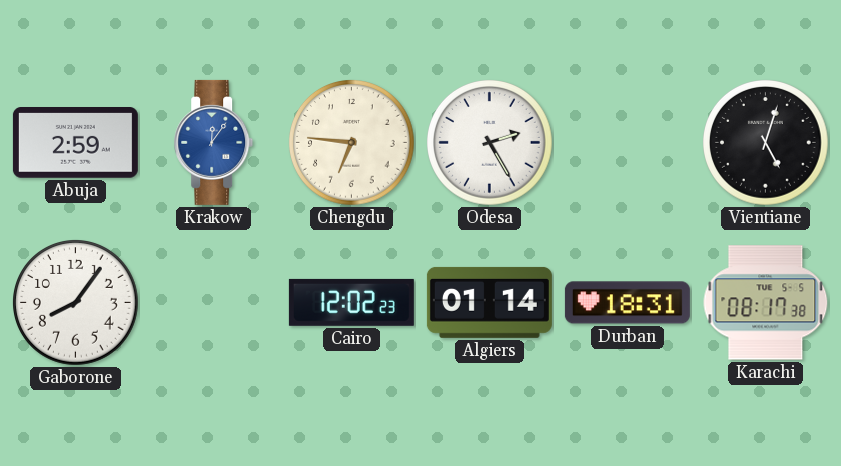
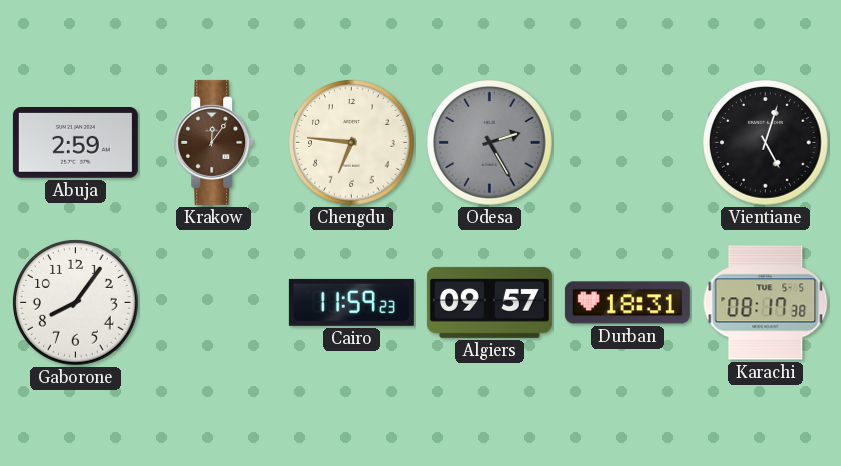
Krakow dial: blue -> brown (214, 142)
Odesa dial: white -> grey (490, 143)
Cairo: 12:02 -> 11:59 (351, 302)
Algiers: 01:14 -> 09:57 (489, 302)
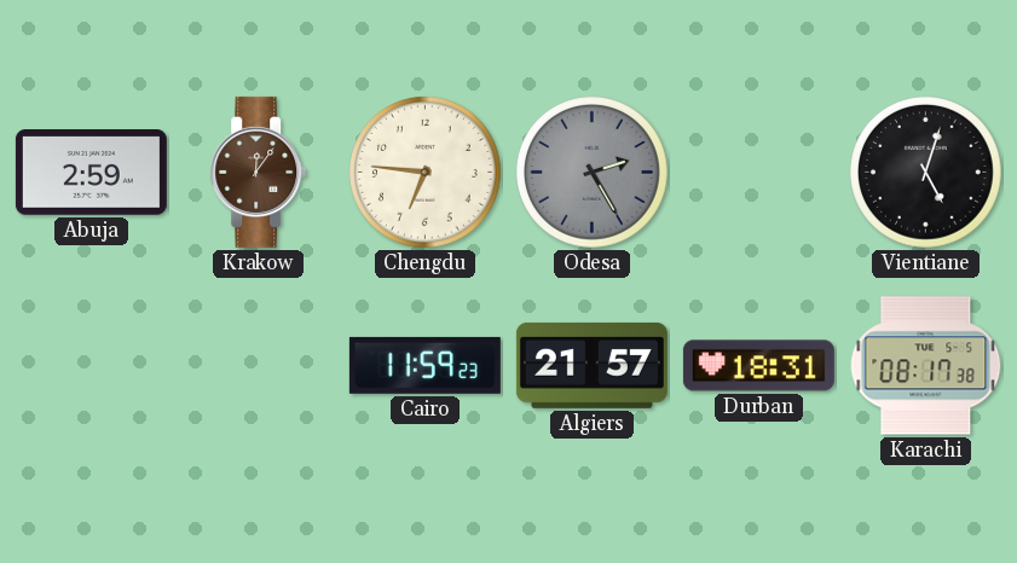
Gaborone: 8:06 -> none (76, 303)
Algiers: 09:57 -> 21:57 (591, 365)
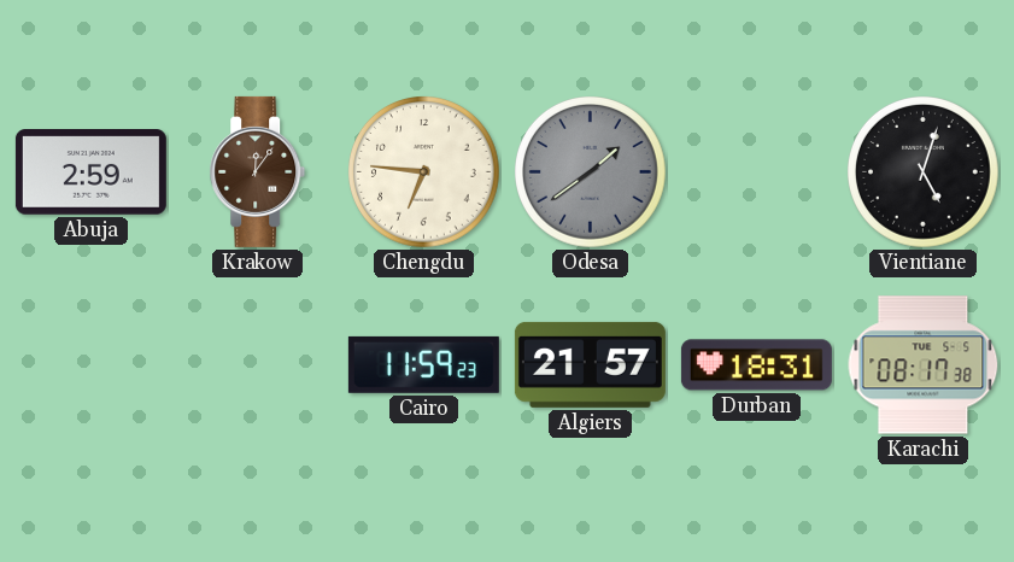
Odesa: 2:25 -> 1:39 (591, 172)
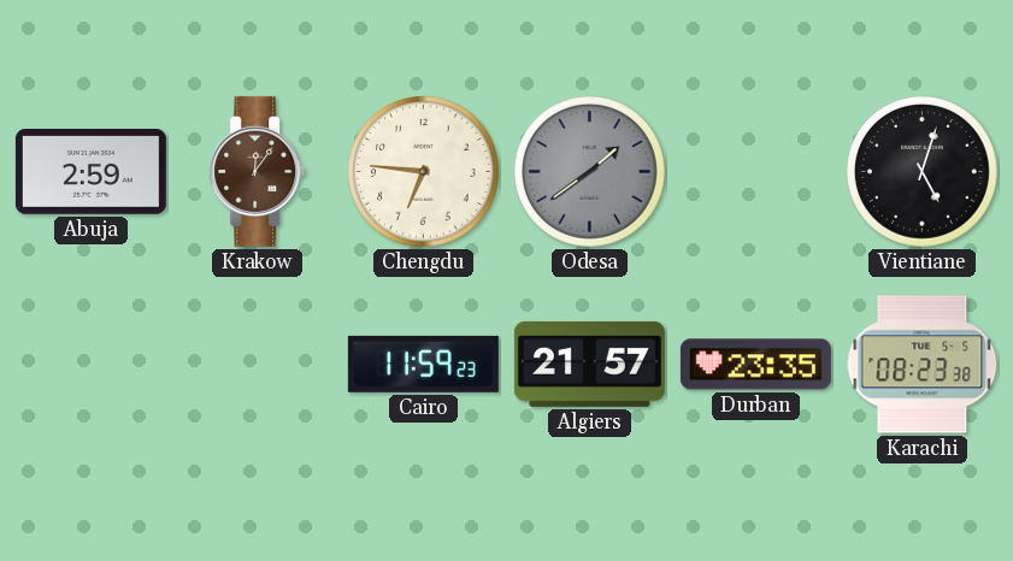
Durban: 18:31 -> 23:35 (755, 365)
Karachi: 08:17 -> 08:23 (923, 365)
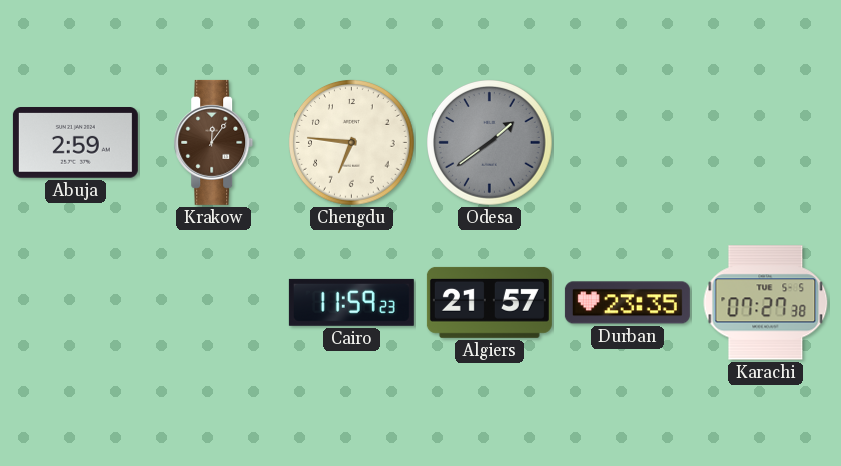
Vientiane: 5:03 -> none (923, 172)
Karachi: 08:23 -> 07:27 (766, 303)
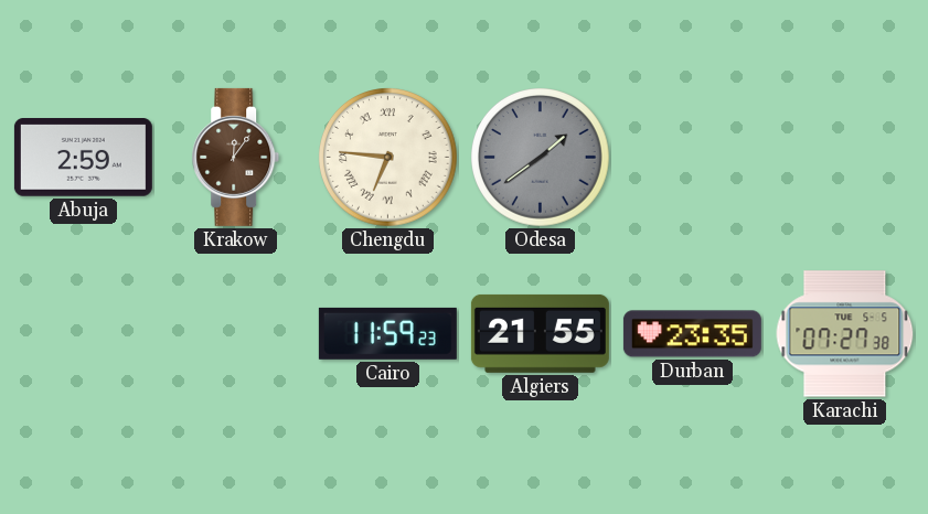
Chengdu numerals: Arabic -> Roman (388, 158)
Algiers: 21:57 -> 21:55 (540, 333)
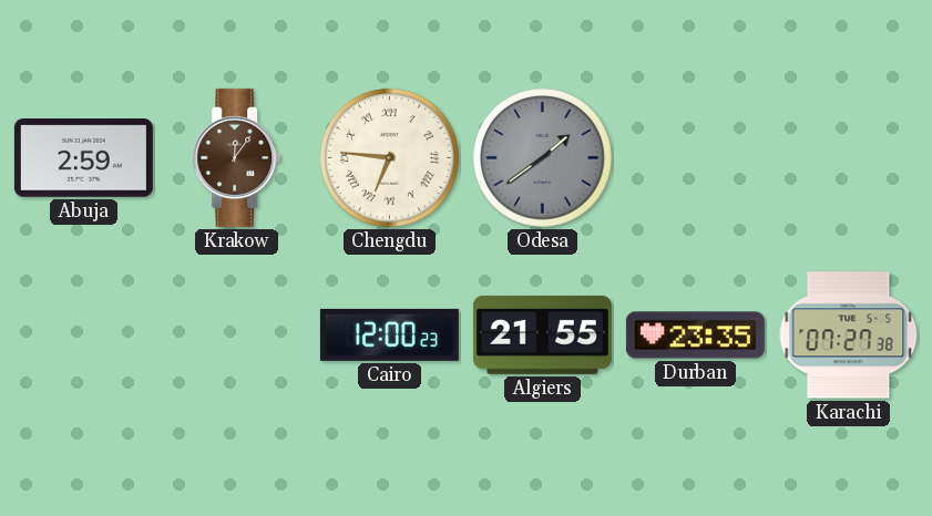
Cairo: 11:59 -> 12:00 (389, 334)
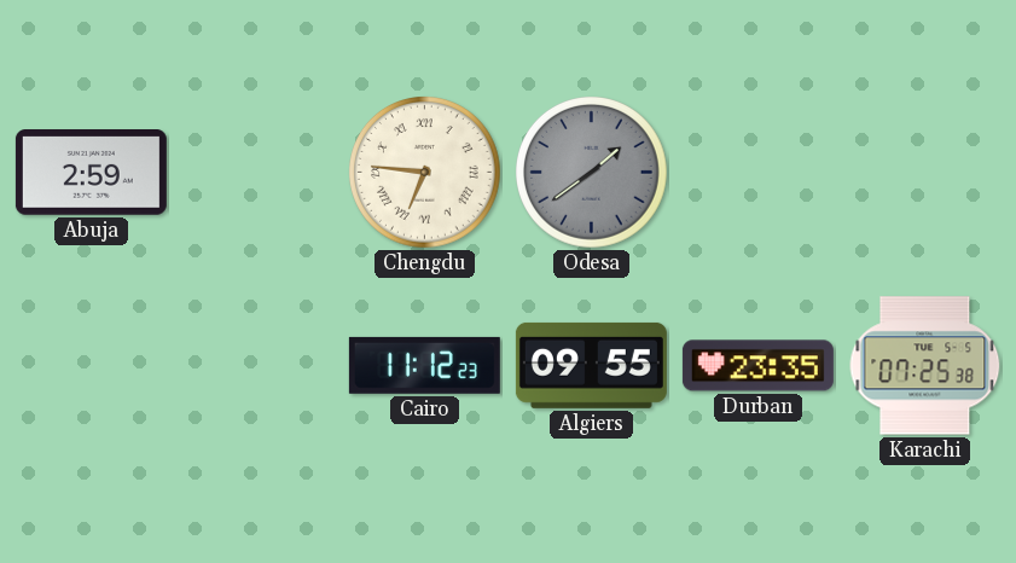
Krakow: 12:06 -> none (237, 157)
Cairo: 12:00 -> 11:12 (424, 365)
Algiers: 21:55 -> 09:55 (591, 365)
Karachi: 07:27 -> 07:25 (925, 366)
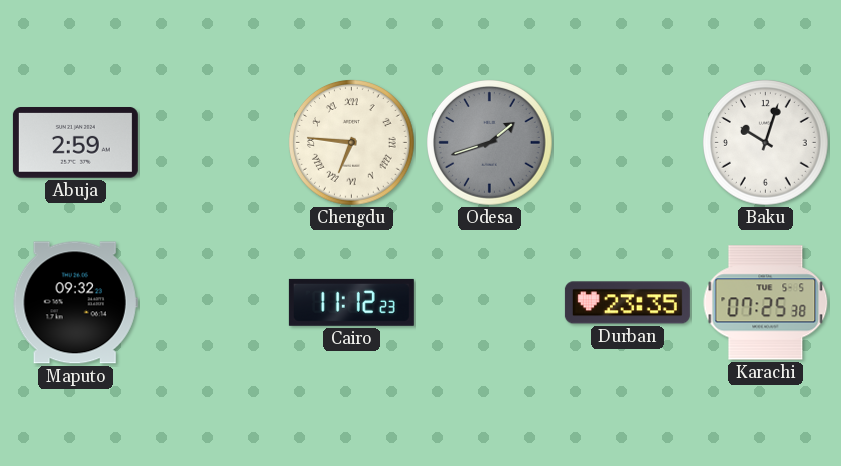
Odesa: 1:39 -> 1:42 (490, 143)
Baku: none -> 10:03 (766, 143)
Maputo: none -> 09:32 (75, 303)
Algiers: 09:55 -> none (591, 365)
